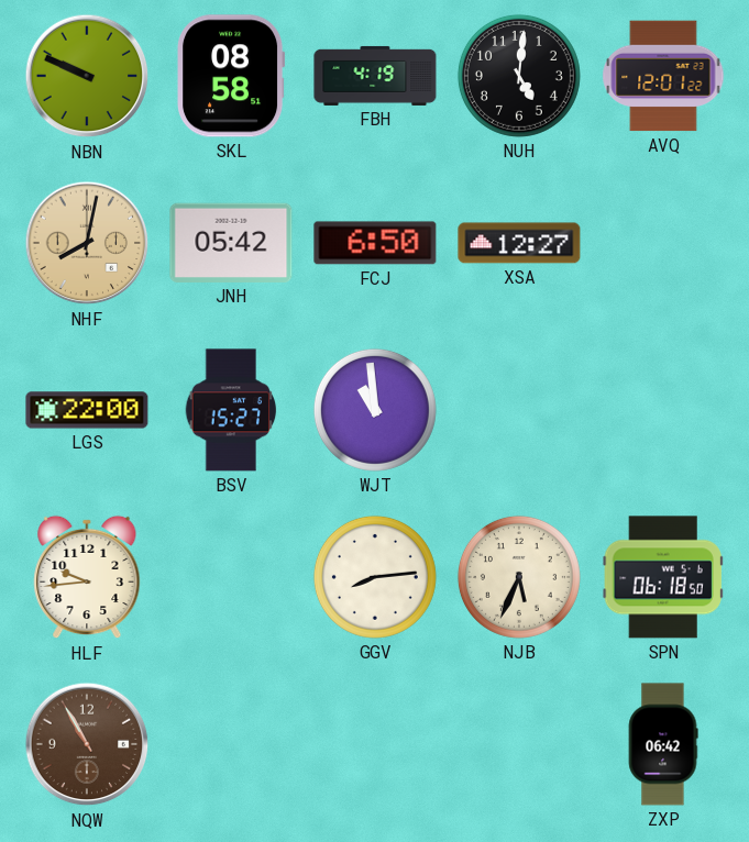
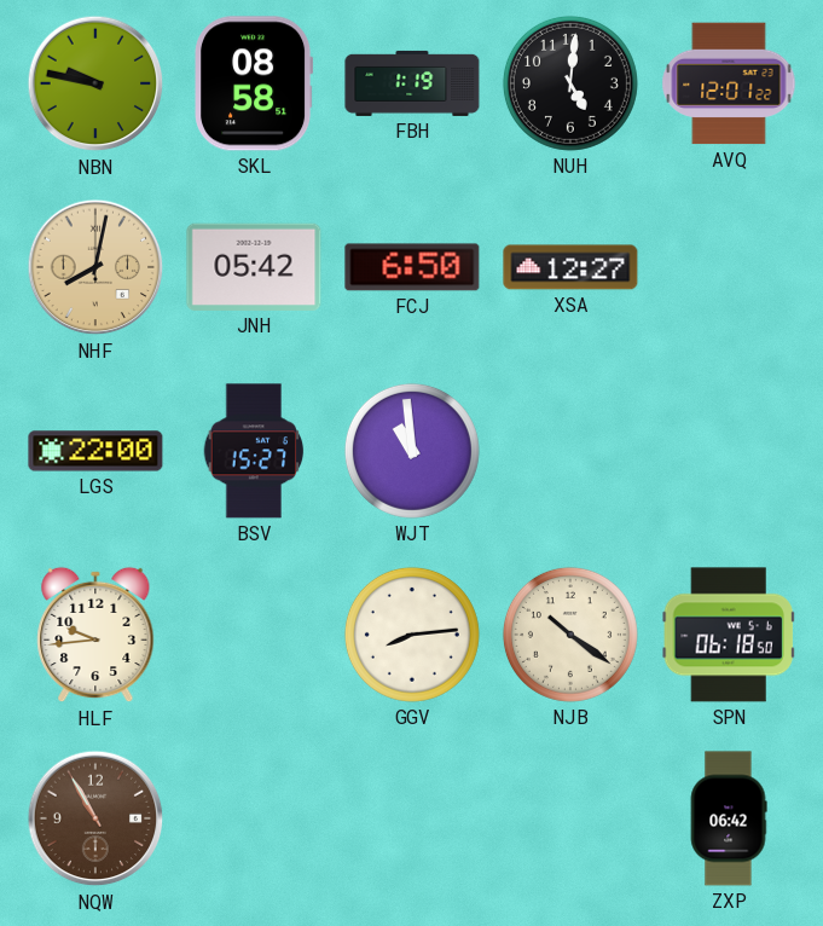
NBN: 9:49 -> 9:47 (95, 83)
FBH: 4:19 -> 1:19 (412, 83)
NJB: 5:34 -> 10:21 (570, 635)
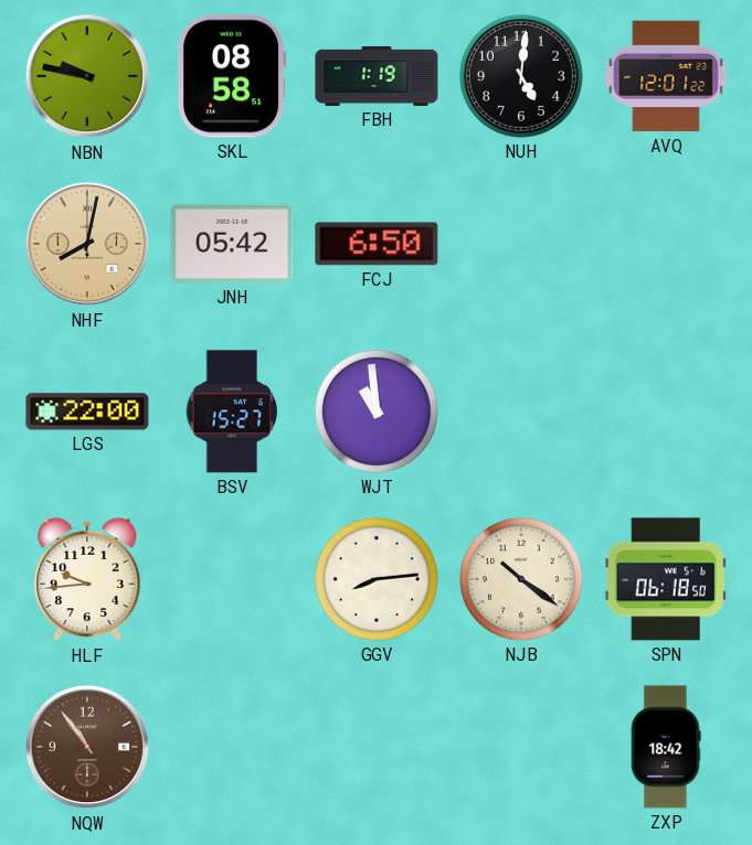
XSA: 12:27 -> none (570, 267)
NQW: 10:55 -> 10:54 (87, 747)
ZXP: 06:42 -> 18:42 (666, 747)
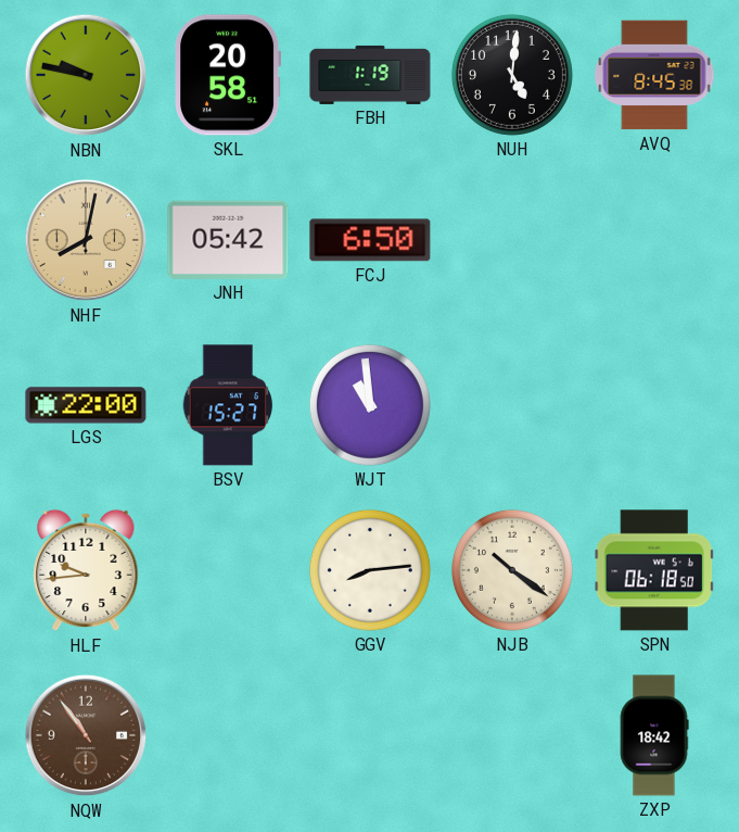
SKL: 08:58 -> 20:58 (229, 75)
AVQ: 12:01 -> 8:45 (654, 75)
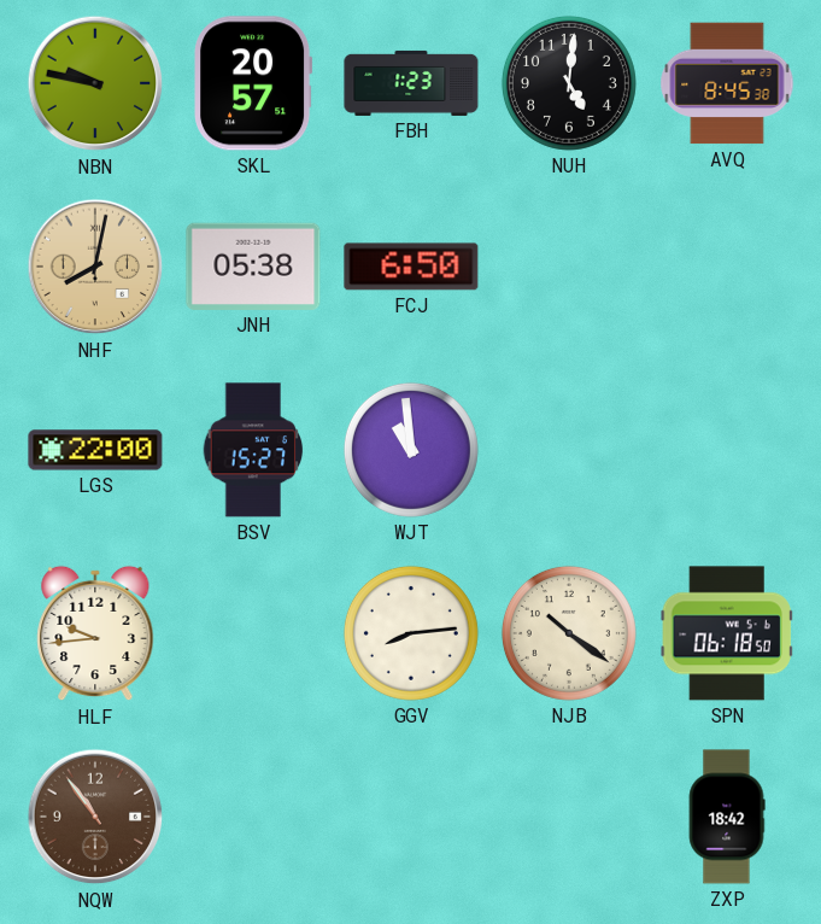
SKL: 20:58 -> 20:57 (254, 83)
FBH: 1:19 -> 1:23 (411, 83)
JNH: 05:42 -> 05:38 (253, 267)
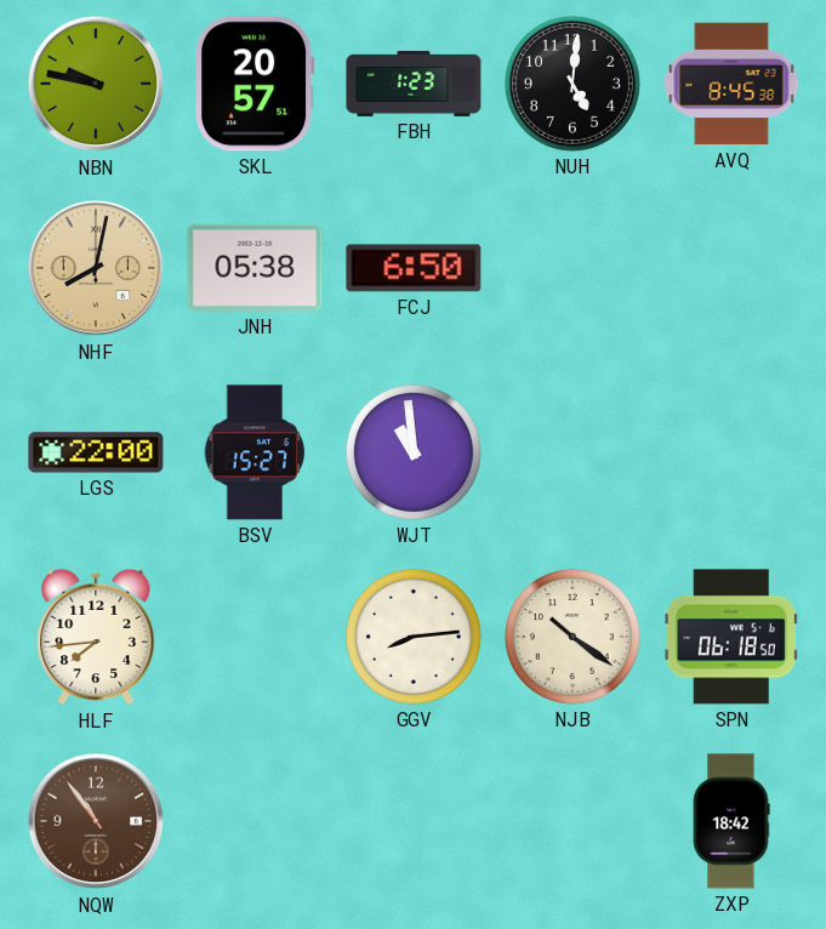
HLF: 9:44 -> 7:44 (96, 637)
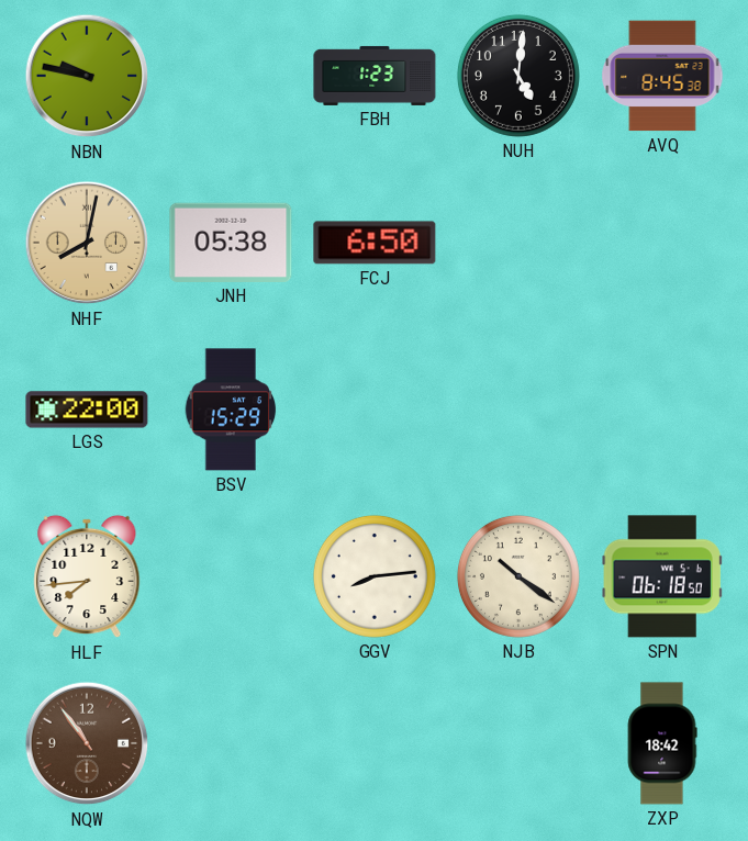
SKL: 20:57 -> none (256, 84)
BSV: 15:27 -> 15:29 (231, 410)
WJT: 10:59 -> none (414, 452)
